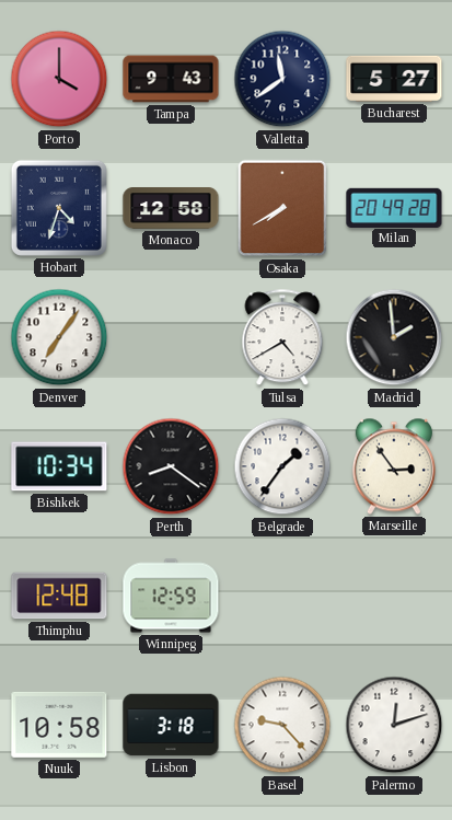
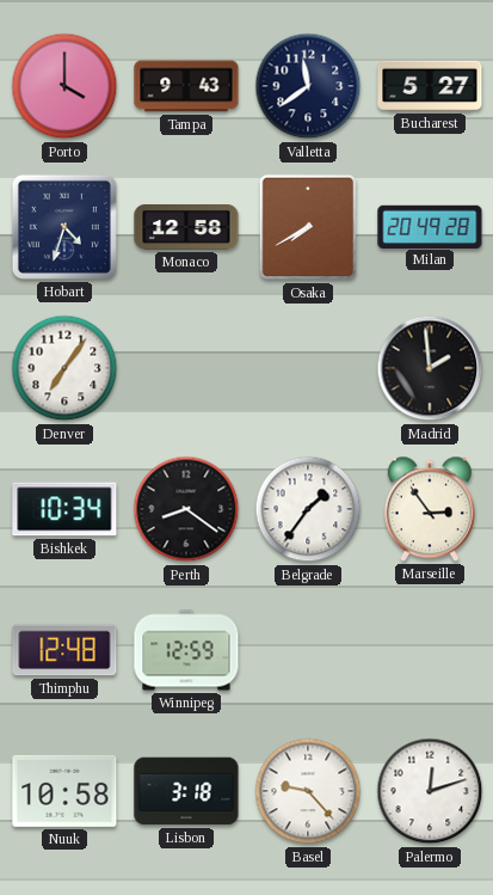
Tulsa: 4:40 -> none (282, 338)
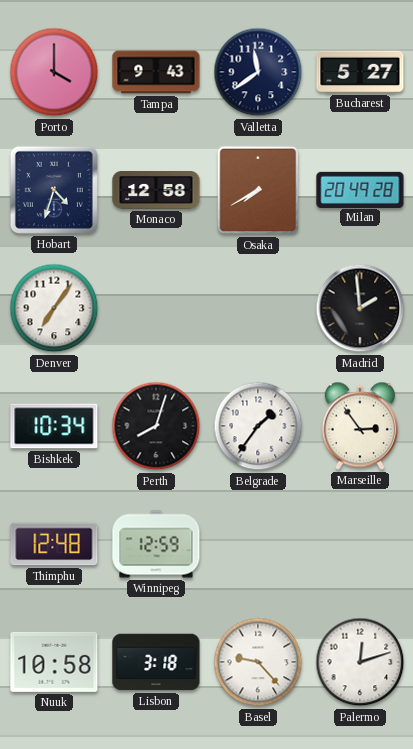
Perth: 8:21 -> 8:03 (156, 426)
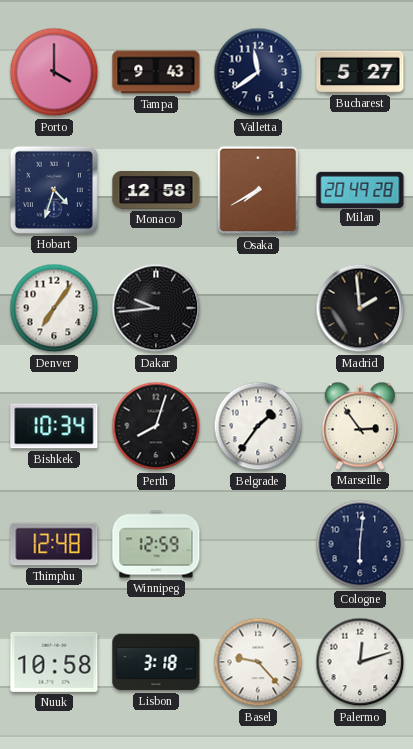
Dakar: none -> 9:44 (156, 308)
Cologne: none -> 6:01 (360, 544)
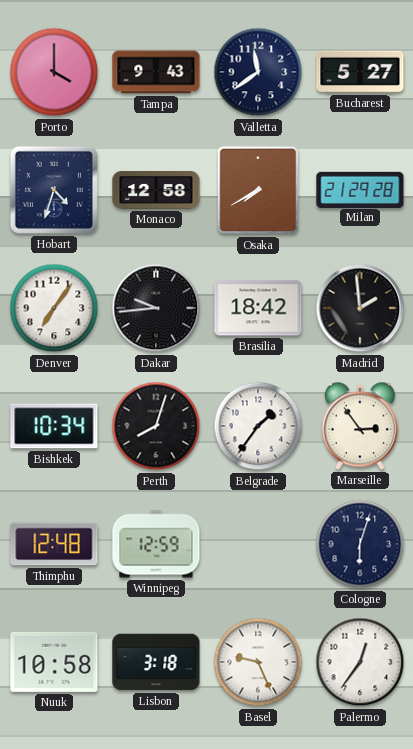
Milan: 20:49 -> 21:29 (360, 189)
Brasilia: none -> 18:42 (258, 308)
Cologne: 6:01 -> 6:03 (360, 544)
Basel: 9:23 -> 9:26 (258, 662)
Palermo: 12:12 -> 12:36 (360, 662)
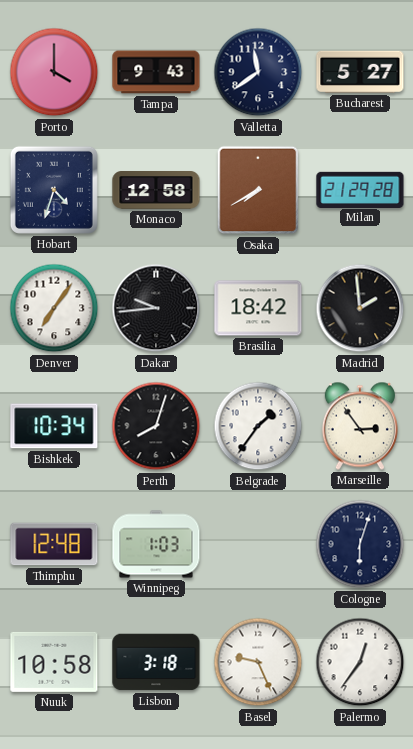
Winnipeg: 12:59 -> 1:03 (156, 544)
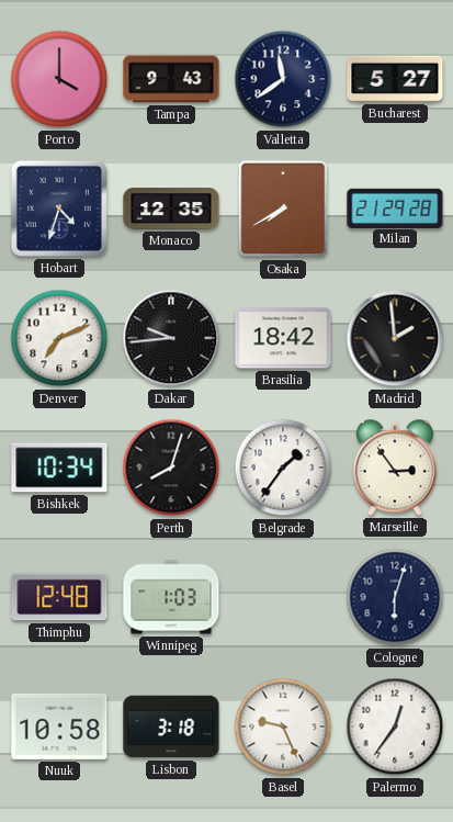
Monaco: 12:58 -> 12:35 (171, 210)
Denver: 7:06 -> 7:11 (59, 338)
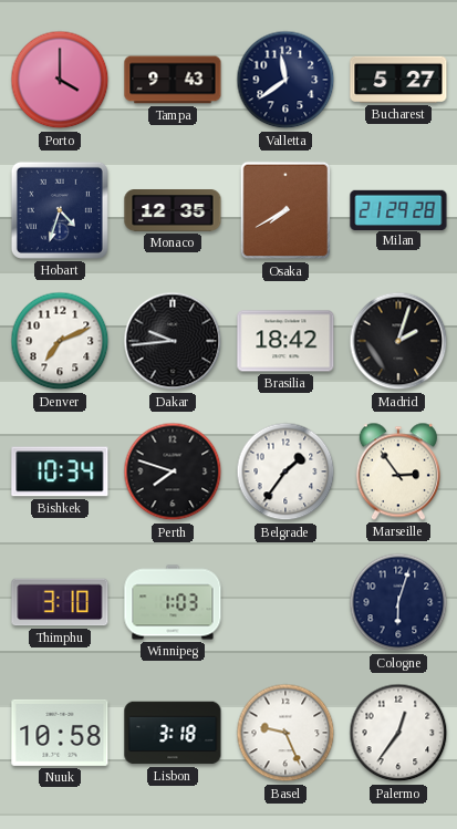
Madrid: 1:59 -> 2:03 (398, 341)
Perth: 8:03 -> 7:48 (173, 472)
Thimphu: 12:48 -> 3:10 (60, 602)
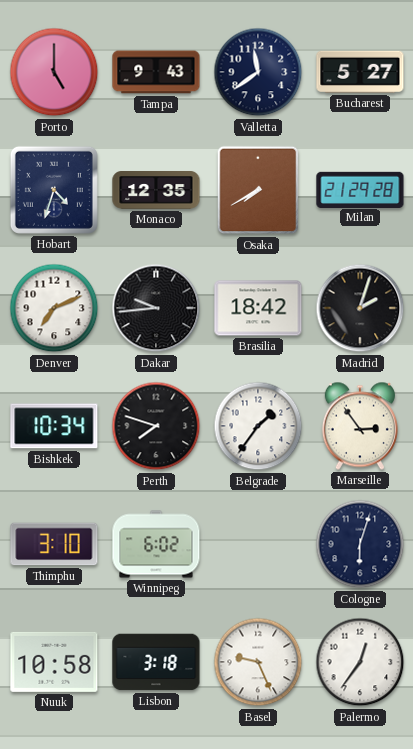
Porto: 4:00 -> 5:00 (54, 72)
Winnipeg: 1:03 -> 6:02 (156, 544)
